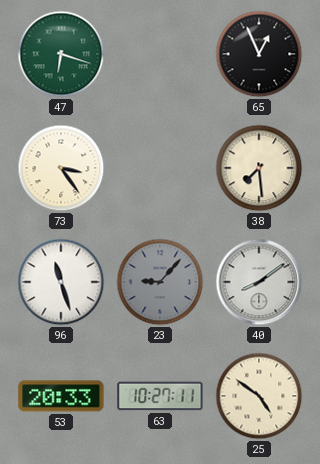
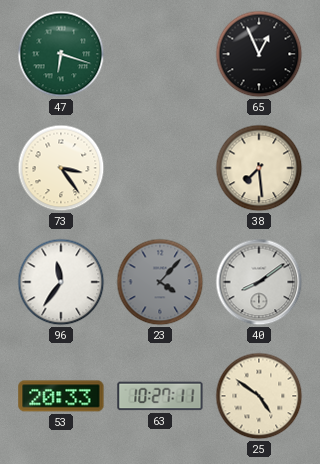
96: 11:27 -> 11:36 (61, 282)
23: 9:07 -> 4:07 (160, 282)
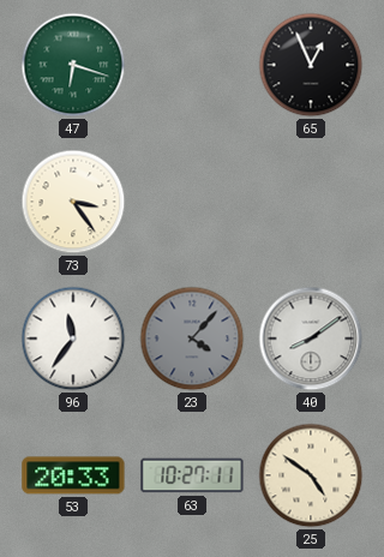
38: 7:29 -> none (259, 168)
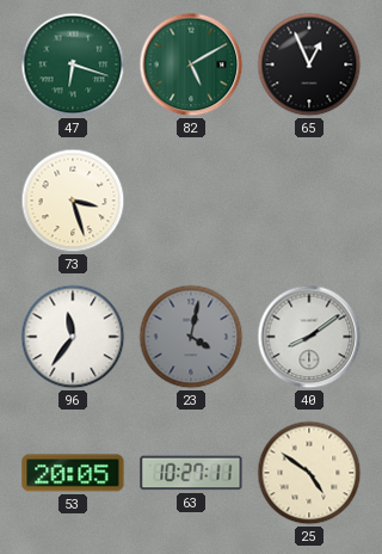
82: none -> 5:10 (191, 64)
73: 3:24 -> 3:27 (73, 201)
23: 4:07 -> 4:02 (191, 337)
53: 20:33 -> 20:05 (73, 473)
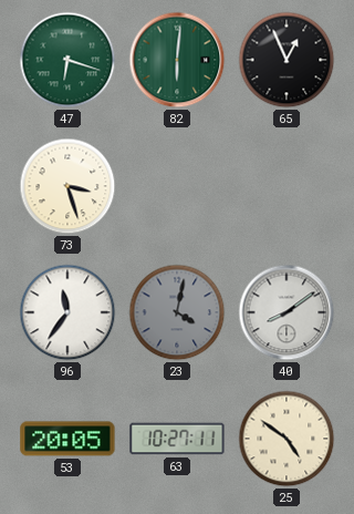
82: 5:10 -> 6:01 (177, 60)
